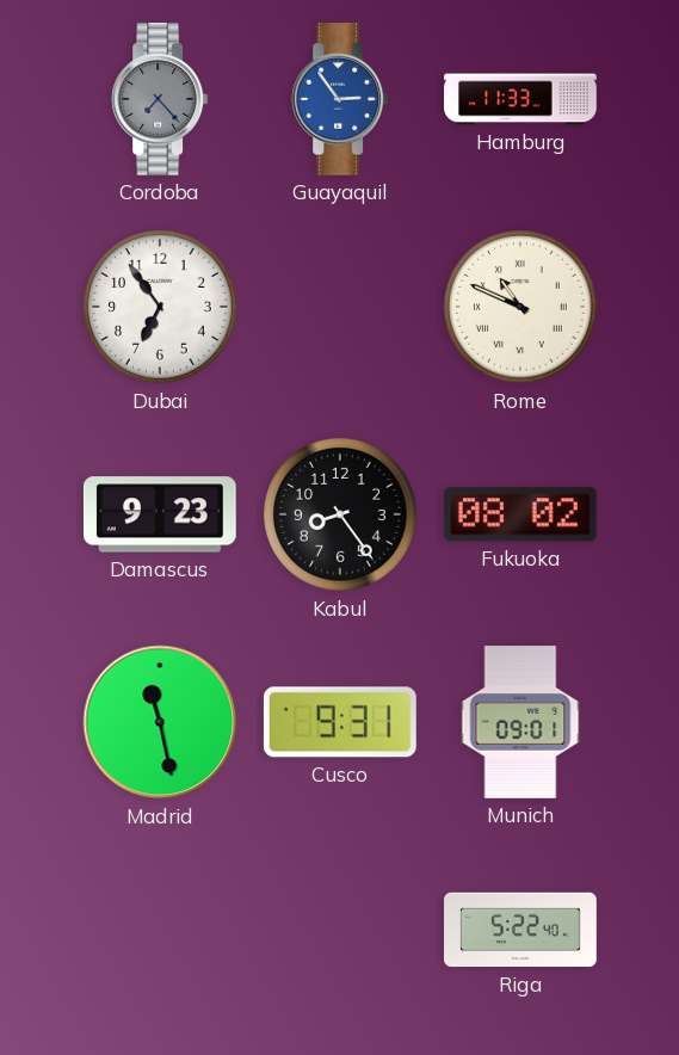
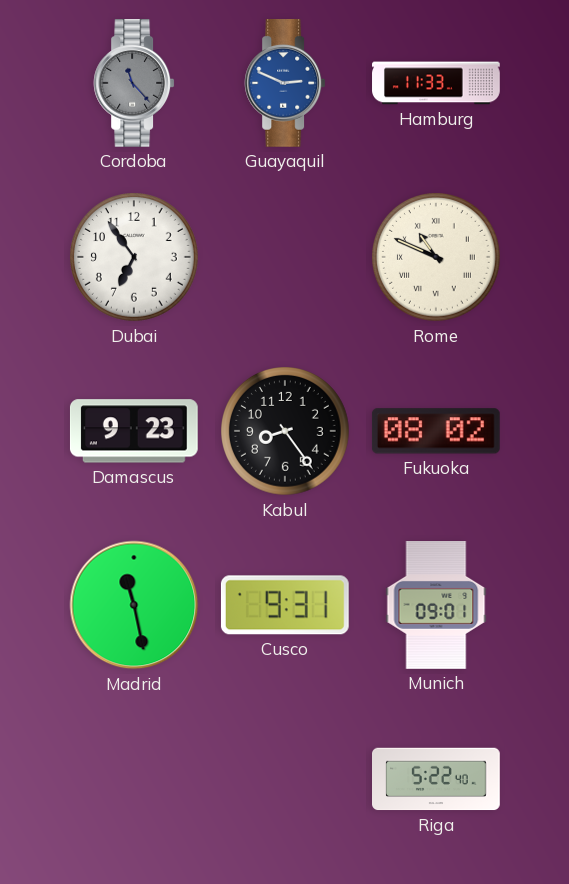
Cordoba: 7:23 -> 11:23 (134, 84)
Guayaquil: 2:54 -> 2:49 (285, 84)
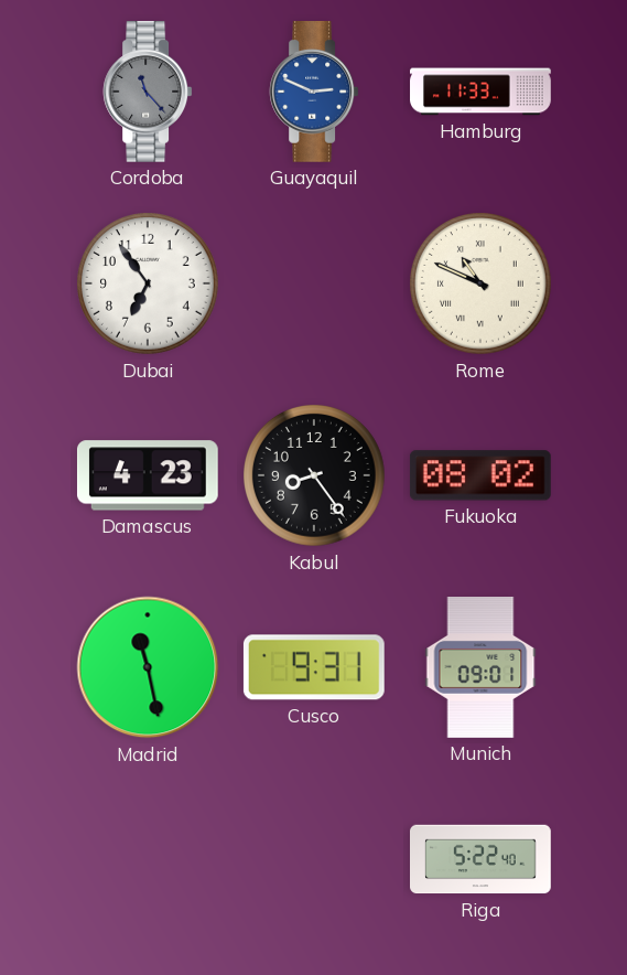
Damascus: 9:23 -> 4:23 (148, 475)
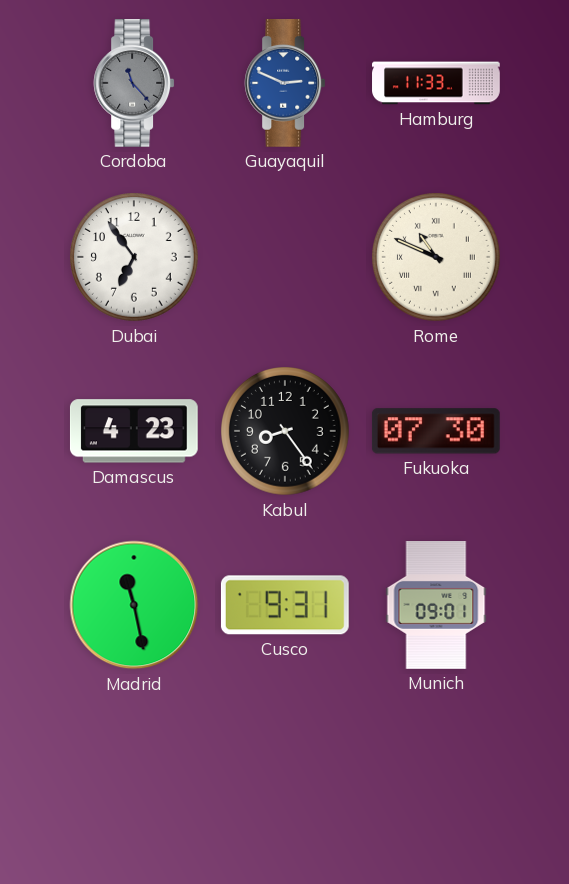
Fukuoka: 08:02 -> 07:30 (436, 431)
Riga: 5:22 -> none (480, 859)
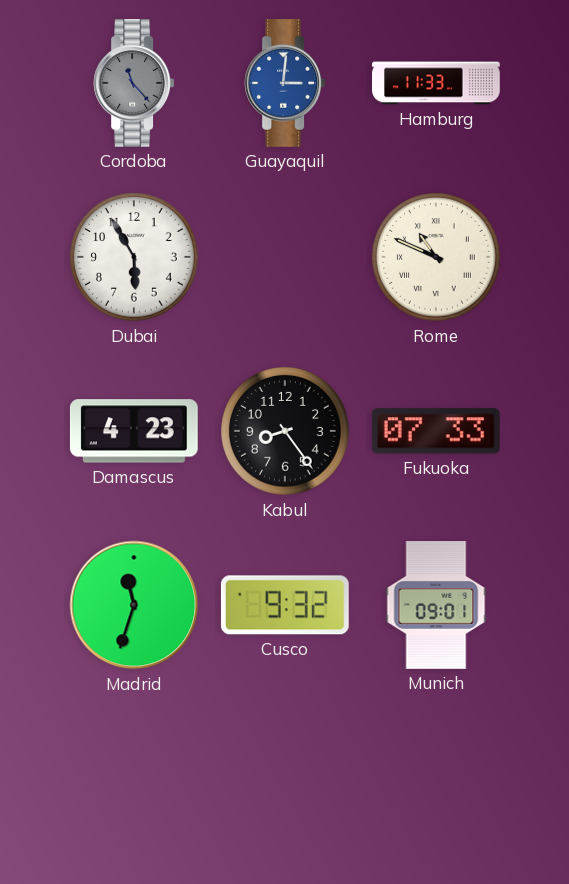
Guayaquil: 2:49 -> 3:01 (285, 84)
Dubai: 6:54 -> 5:55 (135, 258)
Fukuoka: 07:30 -> 07:33 (436, 431)
Madrid: 11:28 -> 11:33 (134, 605)
Cusco: 9:31 -> 9:32 (285, 605)
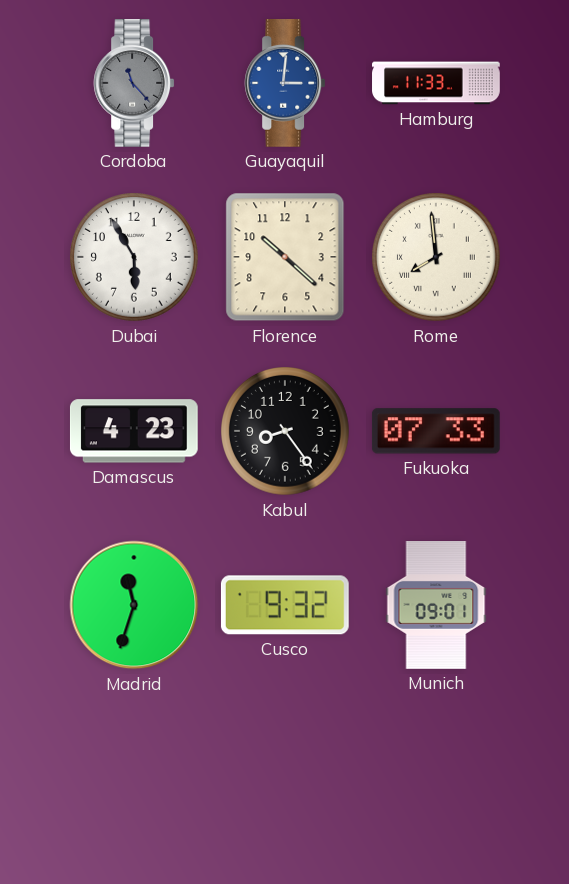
Florence: none -> 10:22 (285, 257)
Rome: 10:49 -> 7:59 (437, 258)
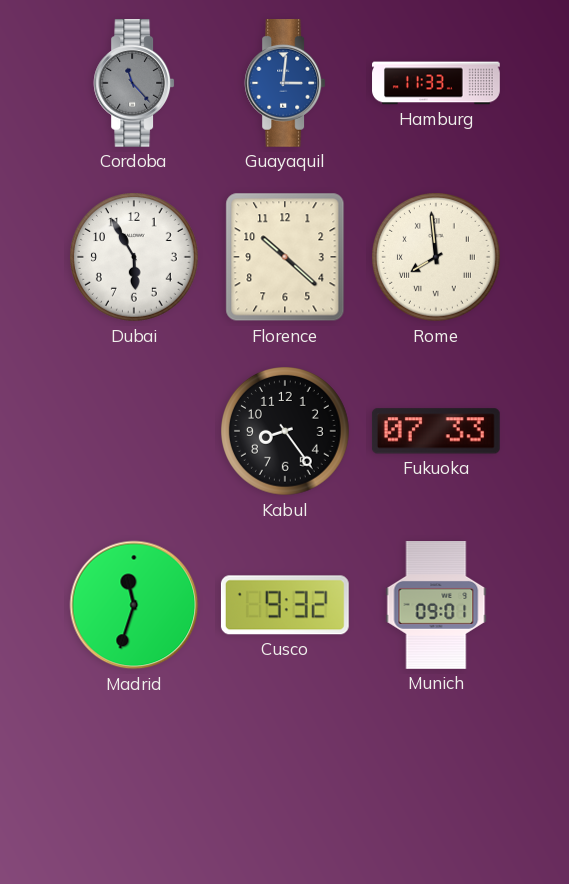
Damascus: 4:23 -> none (134, 431)
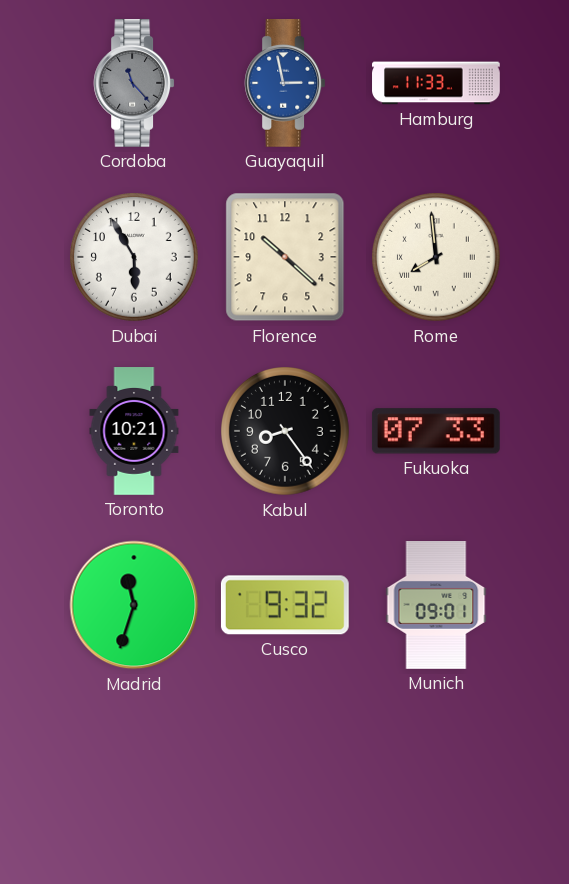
Guayaquil: 3:01 -> 2:58 (285, 84)
Toronto: none -> 10:21 (134, 431)
